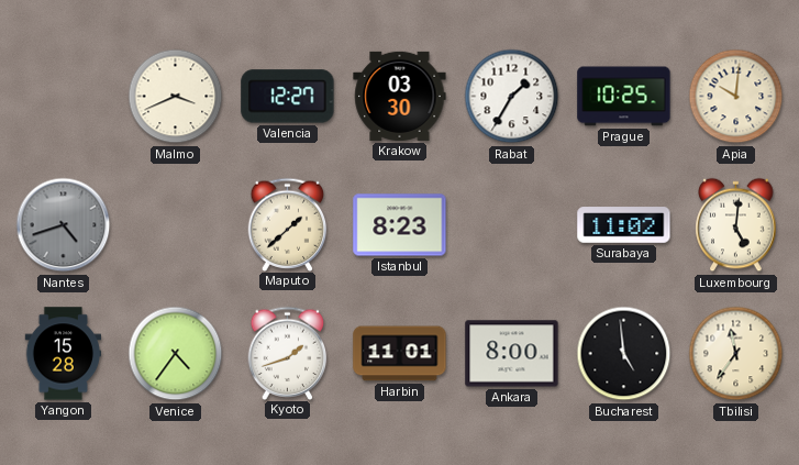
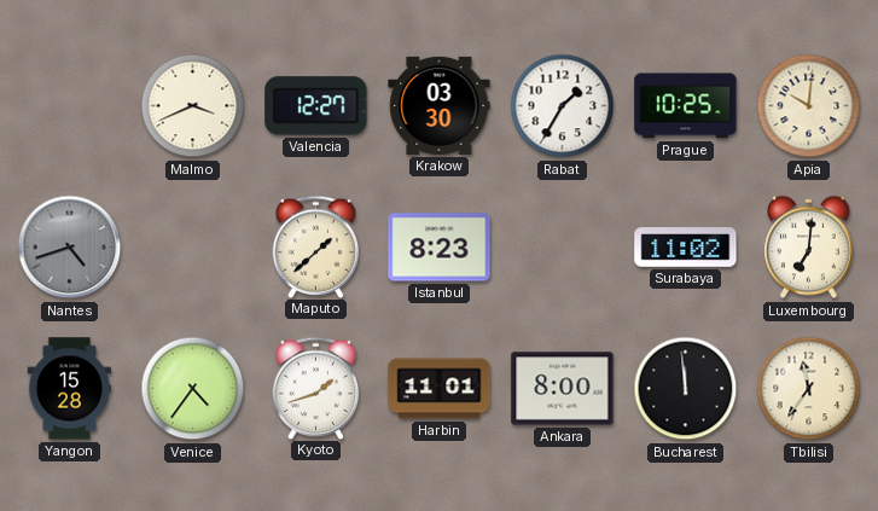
Luxembourg: 5:01 -> 7:01 (809, 248)
Bucharest: 4:59 -> 11:59 (686, 389)
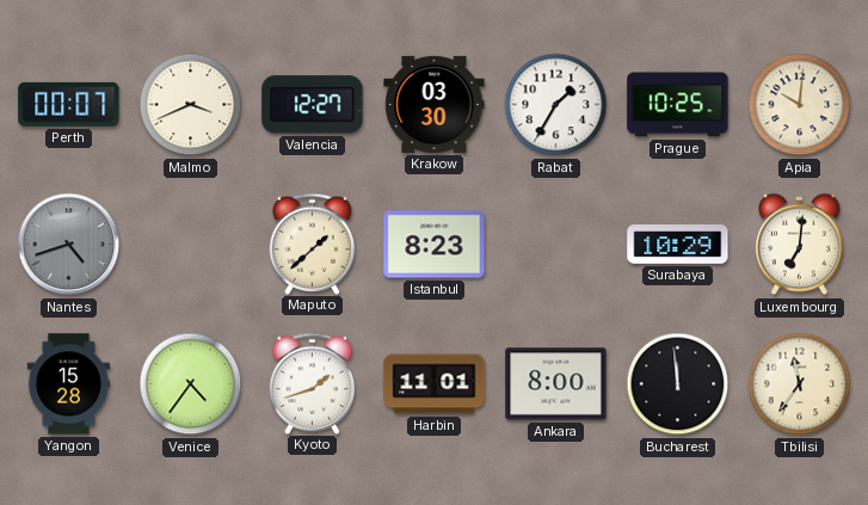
Perth: none -> 00:07 (69, 104)
Surabaya: 11:02 -> 10:29 (678, 245)
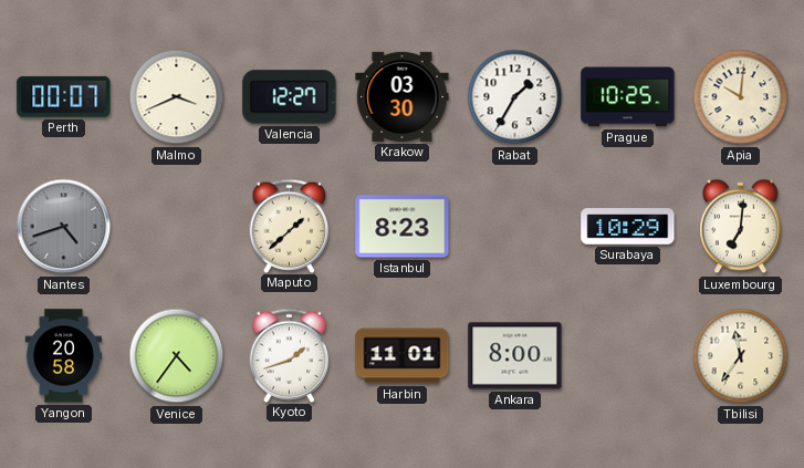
Yangon: 15:28 -> 20:58 (64, 356)
Bucharest: 11:59 -> none (678, 384)
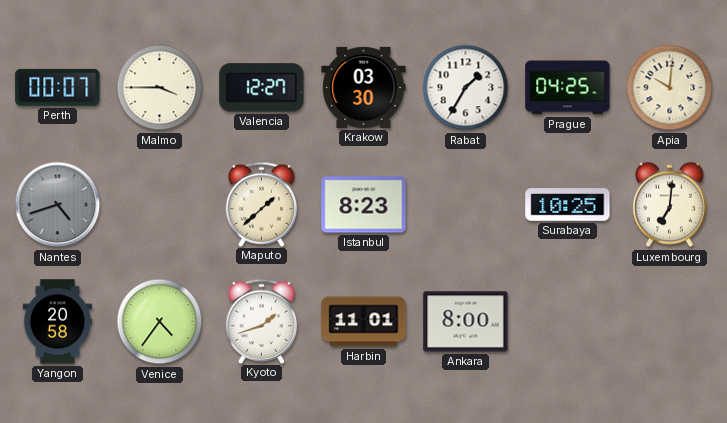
Malmo: 3:41 -> 3:45 (160, 88)
Prague: 10:25 -> 04:25 (568, 88)
Surabaya: 10:29 -> 10:25 (568, 205)
Tbilisi: 11:36 -> none (741, 356)
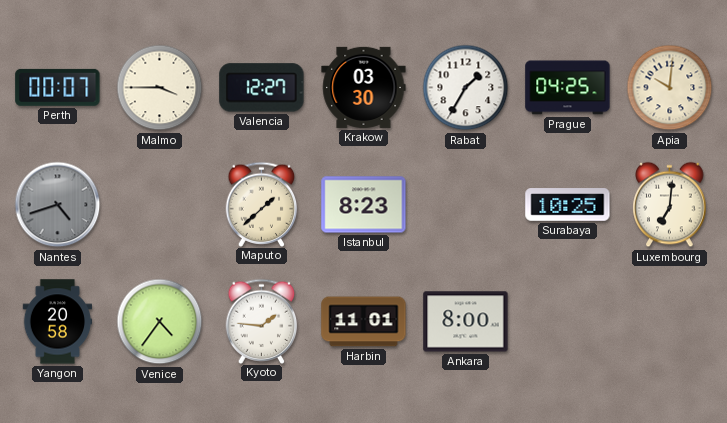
Kyoto: 1:42 -> 1:46 (262, 321)
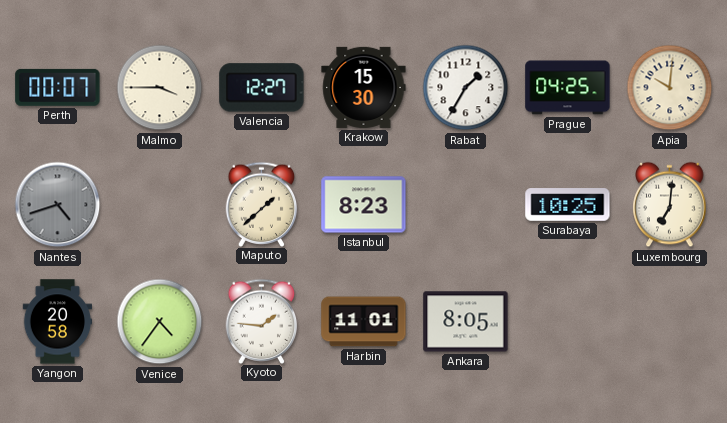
Krakow: 03:30 -> 15:30 (364, 87)
Ankara: 8:00 -> 8:05 (466, 322)
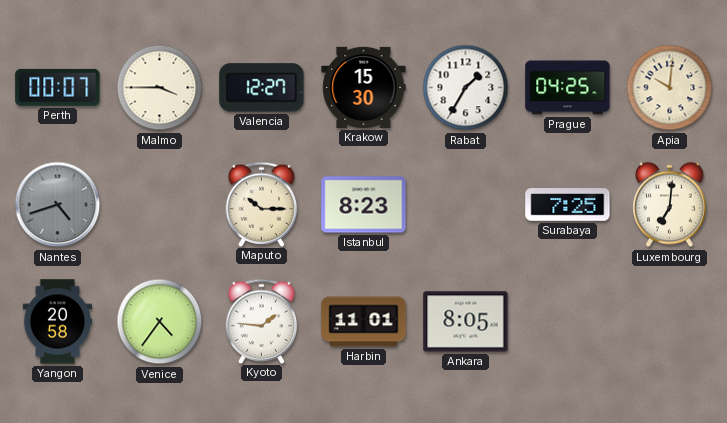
Maputo: 1:38 -> 10:15 (262, 204)
Surabaya: 10:25 -> 7:25 (568, 205)
